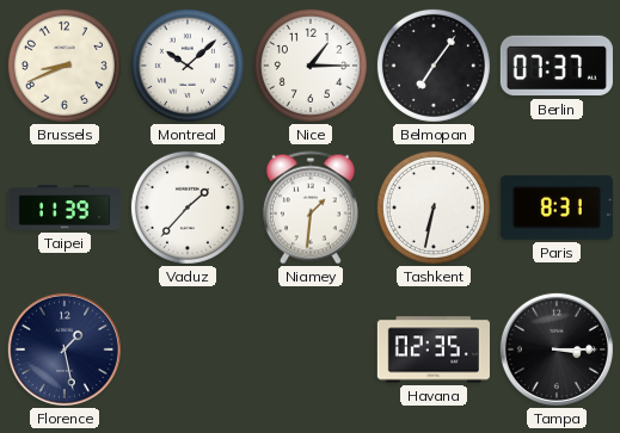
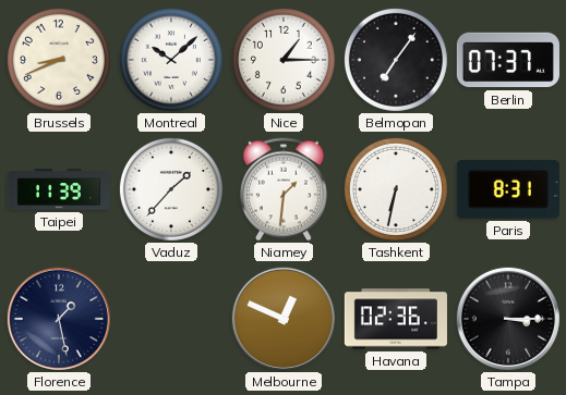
Melbourne: none -> 12:49 (284, 319)
Havana: 02:35 -> 02:36 (396, 319)
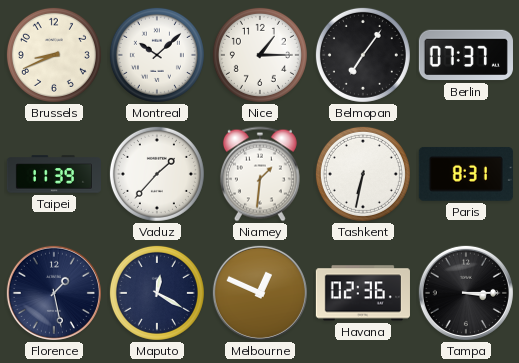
Maputo: none -> 12:20 (157, 293)
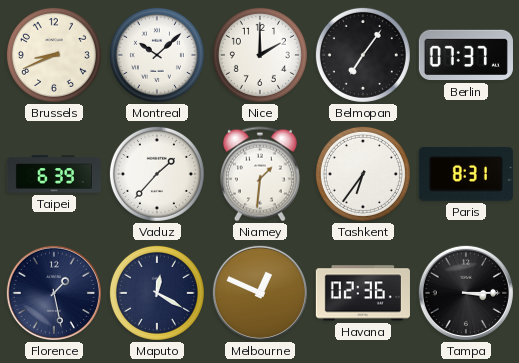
Nice: 1:15 -> 2:00 (260, 55)
Taipei: 11:39 -> 6:39 (54, 174)
Tashkent: 6:32 -> 6:36 (363, 174)
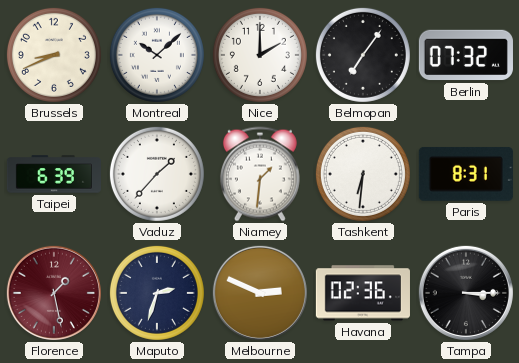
Berlin: 07:37 -> 07:32 (466, 55)
Tashkent: 6:36 -> 6:31 (363, 174)
Florence dial: navy -> burgundy (54, 293)
Maputo: 12:20 -> 2:33 (157, 293)
Melbourne: 12:49 -> 2:49 (260, 293)
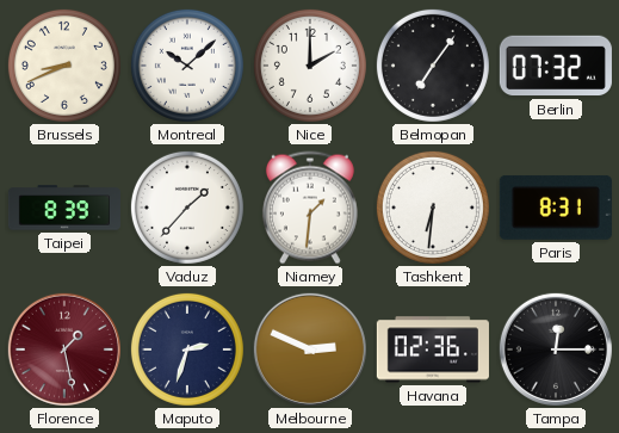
Taipei: 6:39 -> 8:39 (64, 208)
Tampa: 3:15 -> 12:15 (556, 350)
